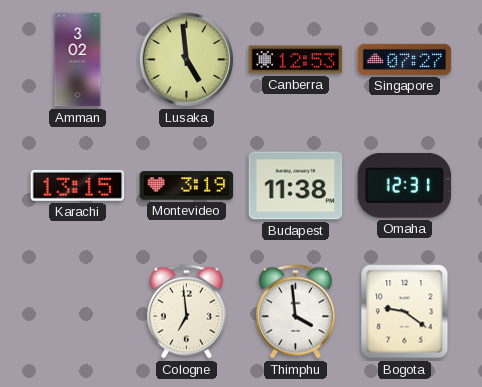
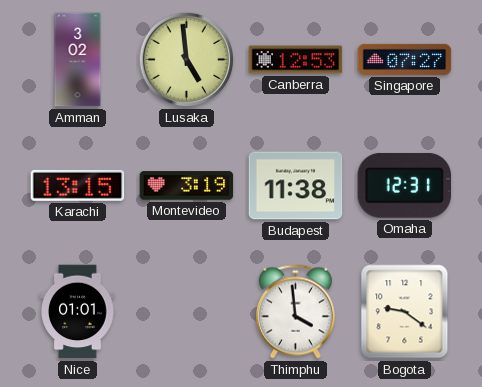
Nice: none -> 01:01 (78, 312)
Cologne: 6:59 -> none (186, 312)
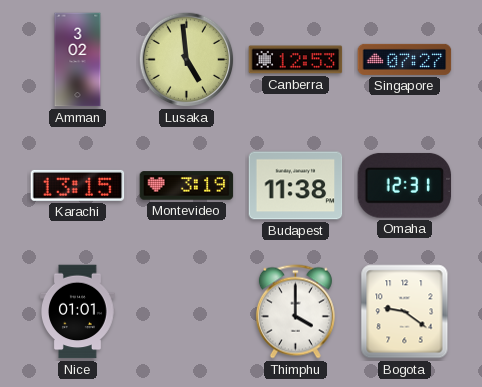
Thimphu: 3:59 -> 4:00 (295, 312)
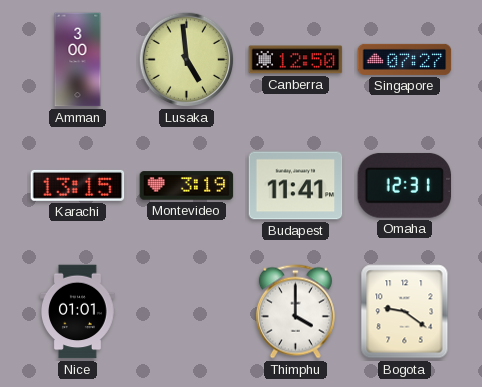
Amman: 3:02 -> 3:00 (78, 60)
Canberra: 12:53 -> 12:50 (296, 60)
Budapest: 11:38 -> 11:41 (296, 186)
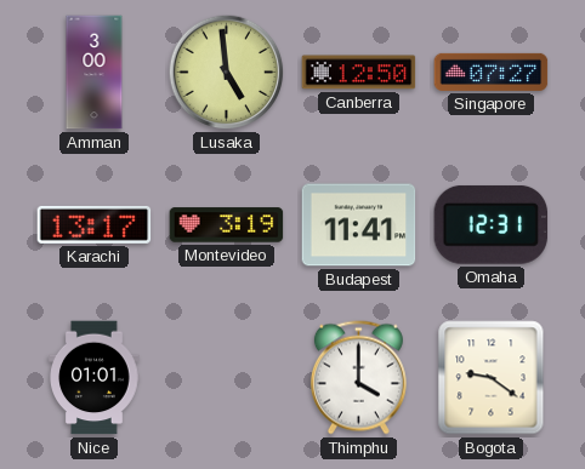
Karachi: 13:15 -> 13:17 (95, 224)
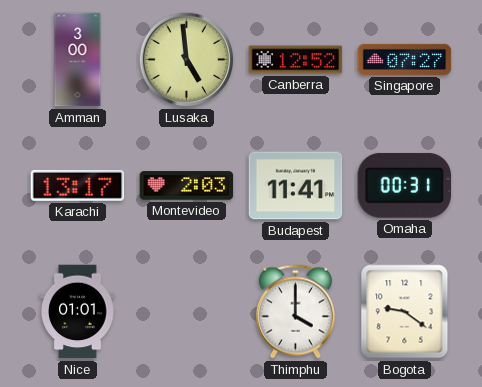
Canberra: 12:50 -> 12:52 (296, 60)
Montevideo: 3:19 -> 2:03 (187, 186)
Omaha: 12:31 -> 00:31 (405, 185)
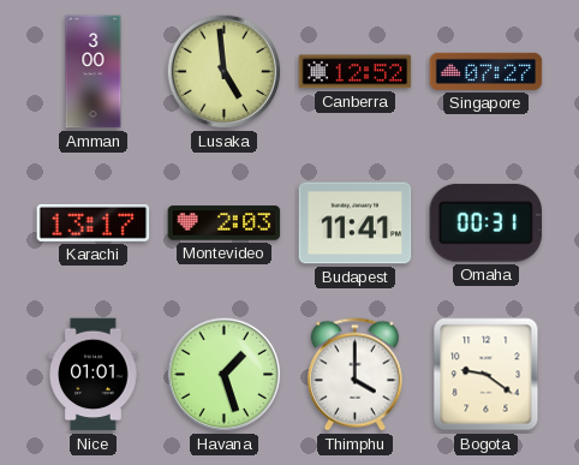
Havana: none -> 1:27 (225, 375)
